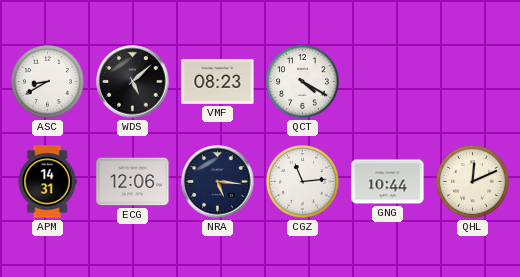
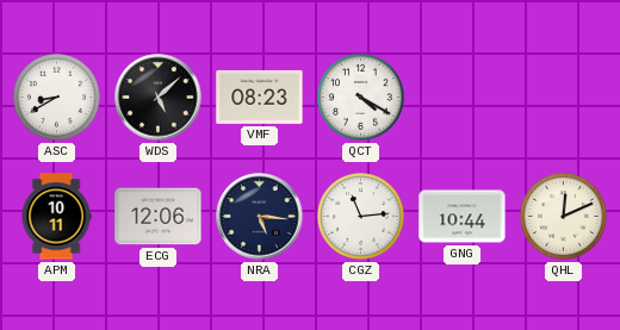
APM: 14:31 -> 10:11 (56, 217)
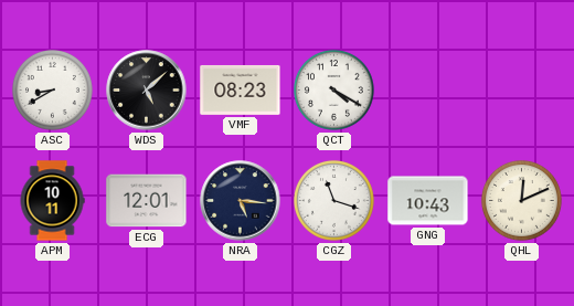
ECG: 12:06 -> 12:01 (147, 201)
CGZ: 11:14 -> 11:18 (333, 200)
GNG: 10:44 -> 10:43 (428, 201)
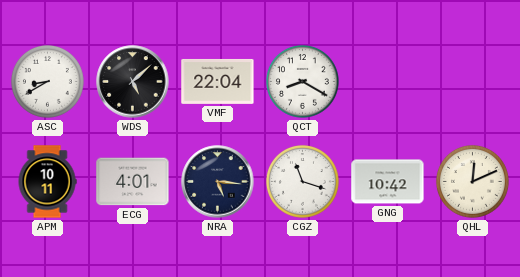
VMF: 08:23 -> 22:04 (218, 81)
QCT: 4:20 -> 8:20 (302, 81)
ECG: 12:01 -> 4:01 (133, 182)
GNG: 10:43 -> 10:42 (388, 182)
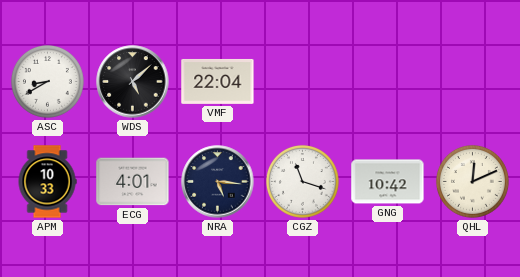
QCT: 8:20 -> none (302, 81)
APM: 10:11 -> 10:33 (47, 182)
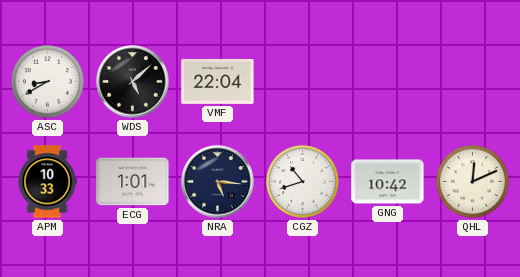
ECG: 4:01 -> 1:01 (133, 182)
CGZ: 11:18 -> 10:42 (302, 181)
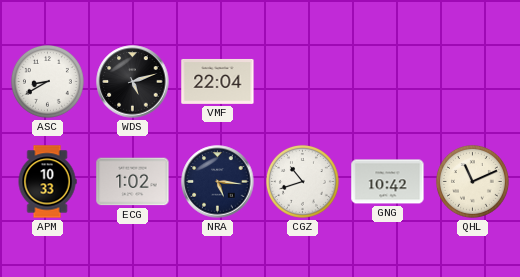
WDS: 5:08 -> 5:12 (133, 82)
ECG: 1:01 -> 1:02 (133, 182)
QHL: 12:11 -> 11:11 (472, 181)
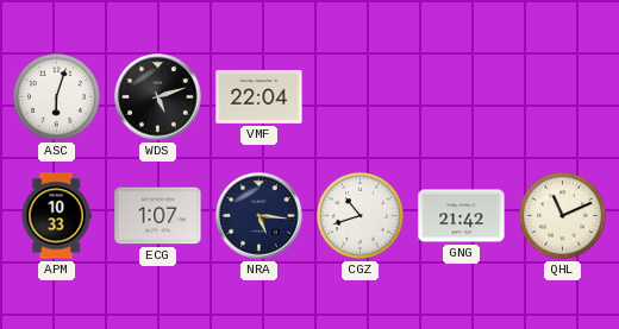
ASC: 8:40 -> 6:03 (56, 96)
ECG: 1:02 -> 1:07 (158, 216)
GNG: 10:42 -> 21:42 (462, 216)
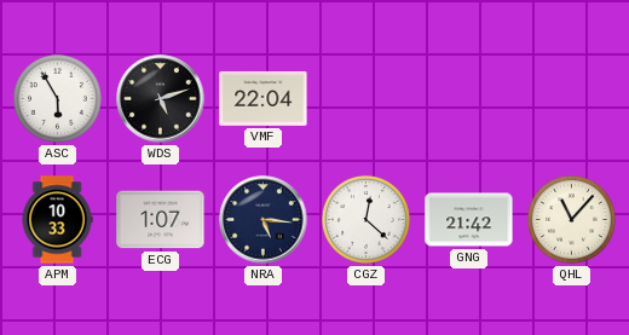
ASC: 6:03 -> 5:55 (57, 98)
CGZ: 10:42 -> 12:22 (365, 219)
QHL: 11:11 -> 11:07 (571, 219)
